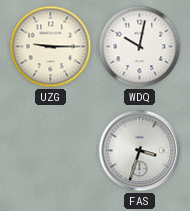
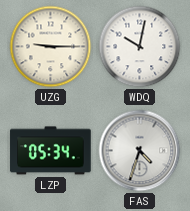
LZP: none -> 05:34 (51, 151)
FAS: 3:33 -> 4:33 (140, 151)
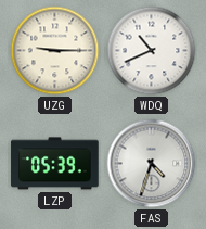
WDQ: 10:02 -> 10:41 (152, 51)
LZP: 05:34 -> 05:39 (55, 164)
